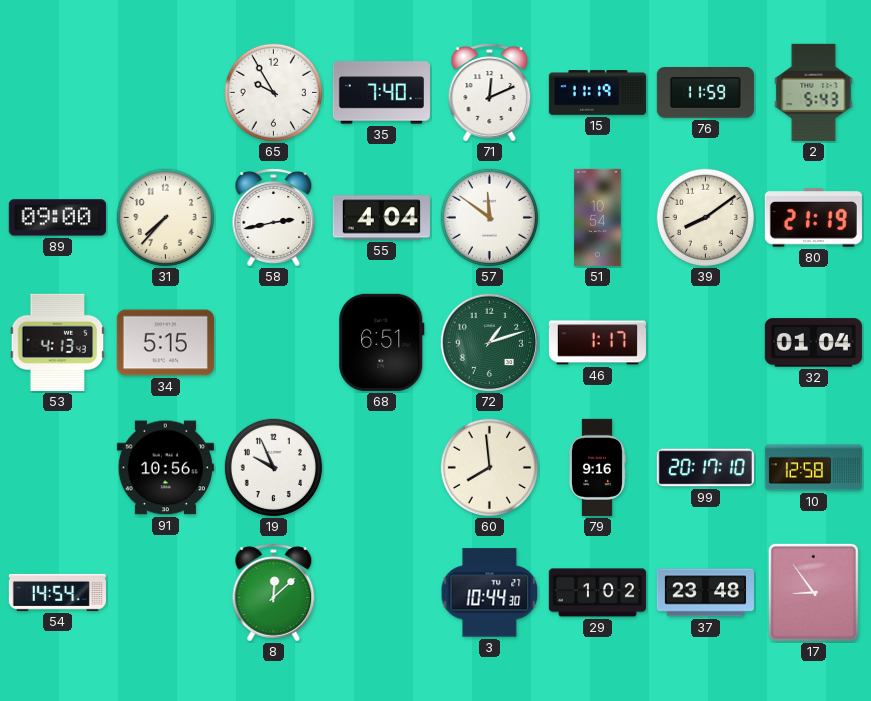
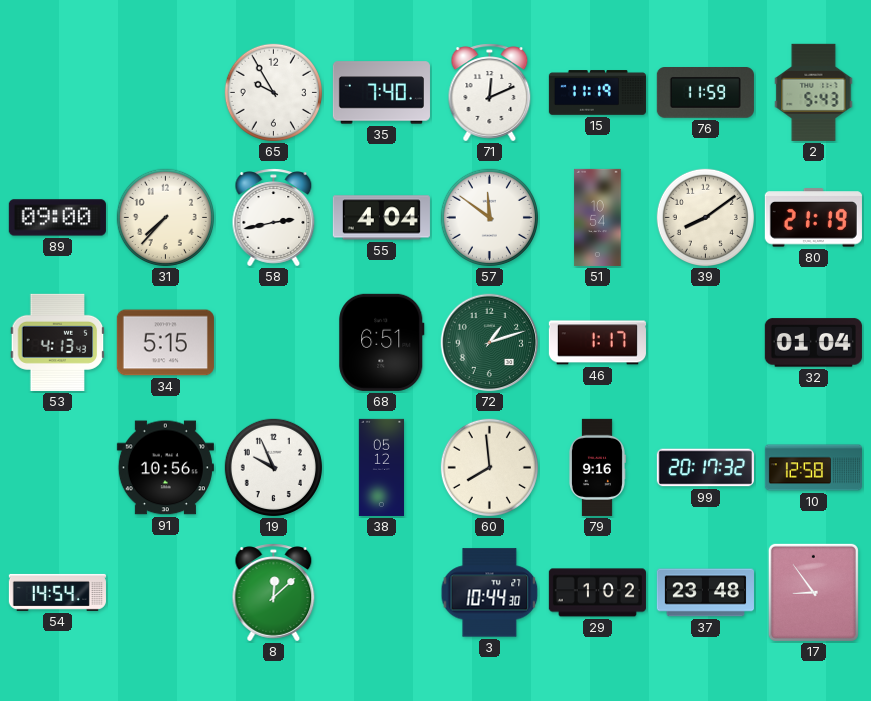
38: none -> 05:12 (382, 467)
99: 20:17:10 -> 20:17:32 (705, 468)
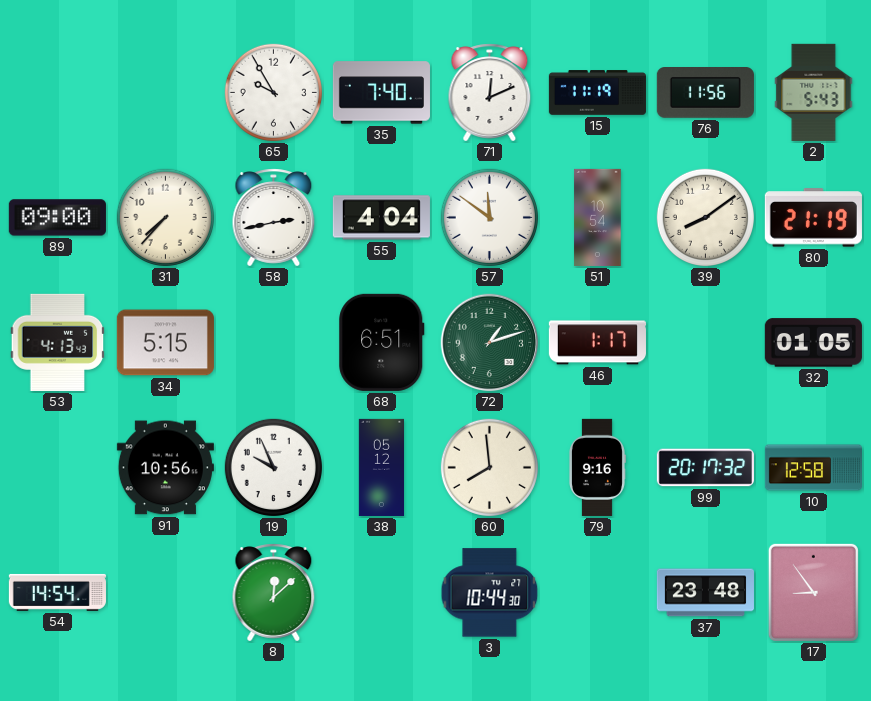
76: 11:59 -> 11:56 (705, 93)
32: 01:04 -> 01:05 (813, 343)
29: 1:02 -> none (597, 593)
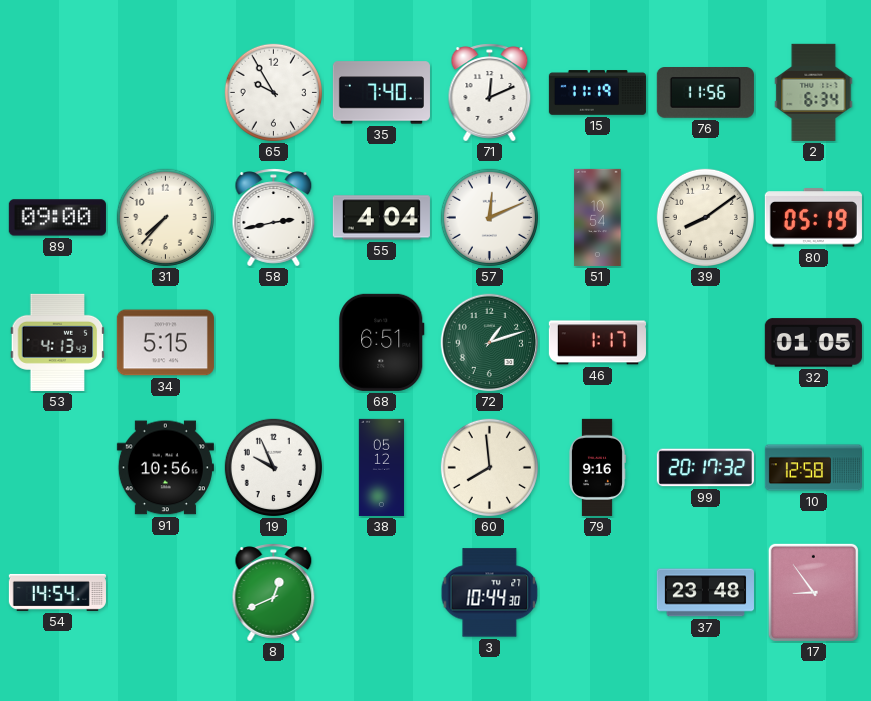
2: 5:43 -> 6:34 (814, 92)
57: 11:51 -> 12:11 (489, 217)
80: 21:19 -> 05:19 (813, 218)
8: 12:08 -> 12:41 (274, 593)
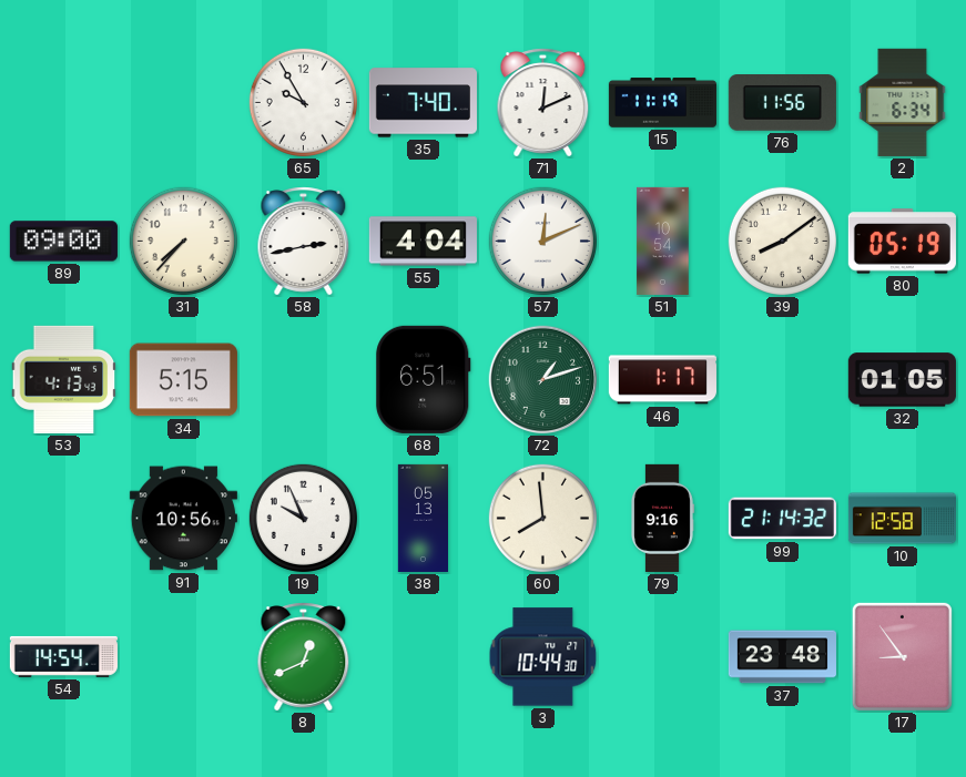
38: 05:12 -> 05:13 (424, 518)
99: 20:17 -> 21:14 (782, 519)
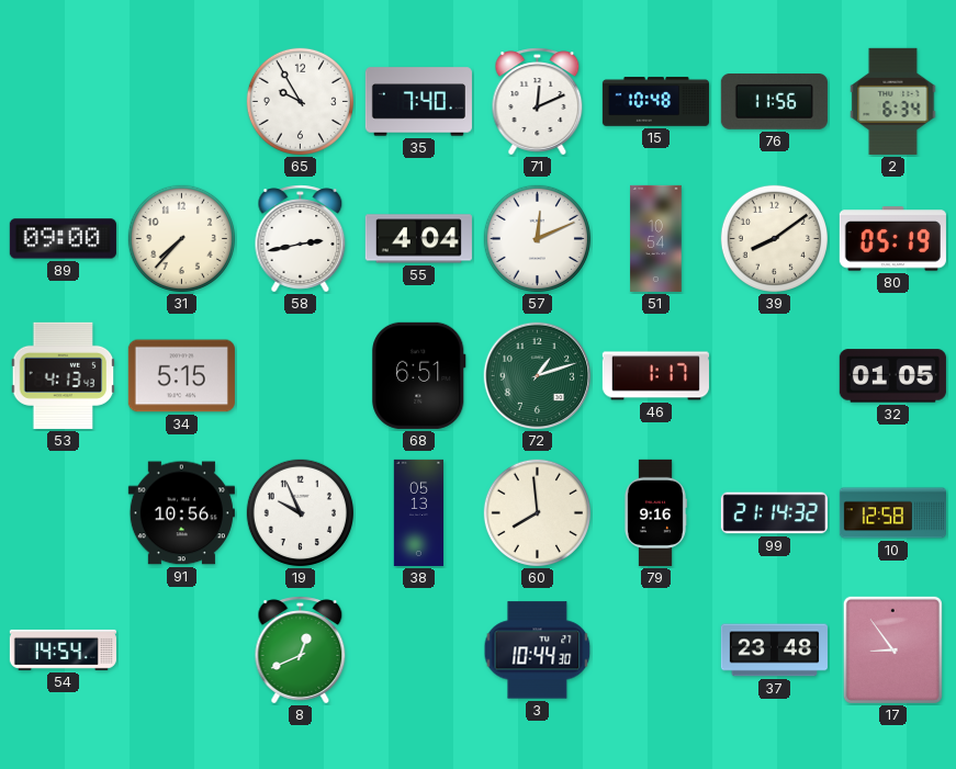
15: 11:19 -> 10:48 (655, 102)
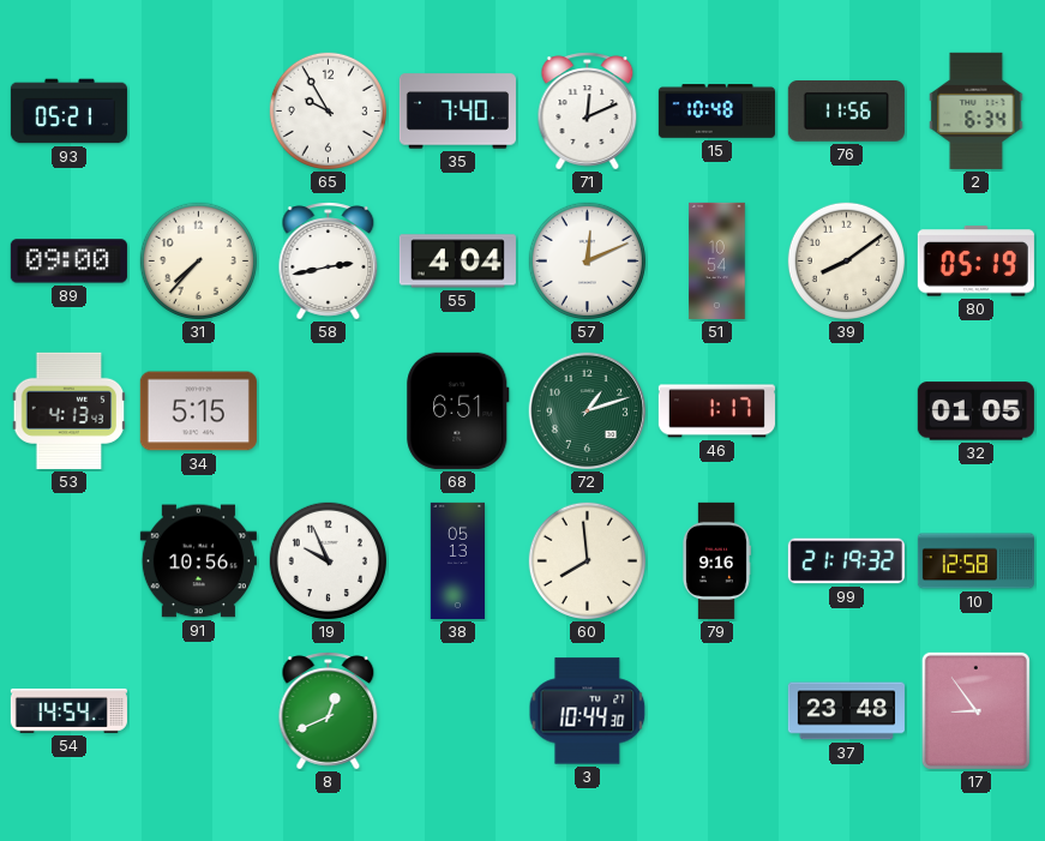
93: none -> 05:21 (68, 112)
99: 21:14 -> 21:19 (846, 561)
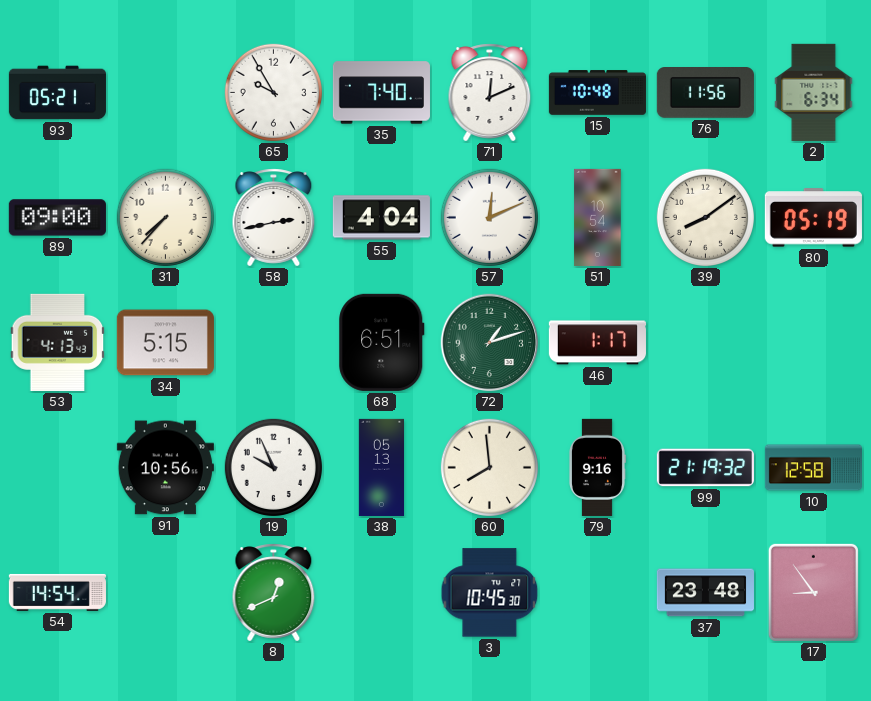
32: 01:05 -> none (975, 412)
3: 10:44 -> 10:45 (490, 593)
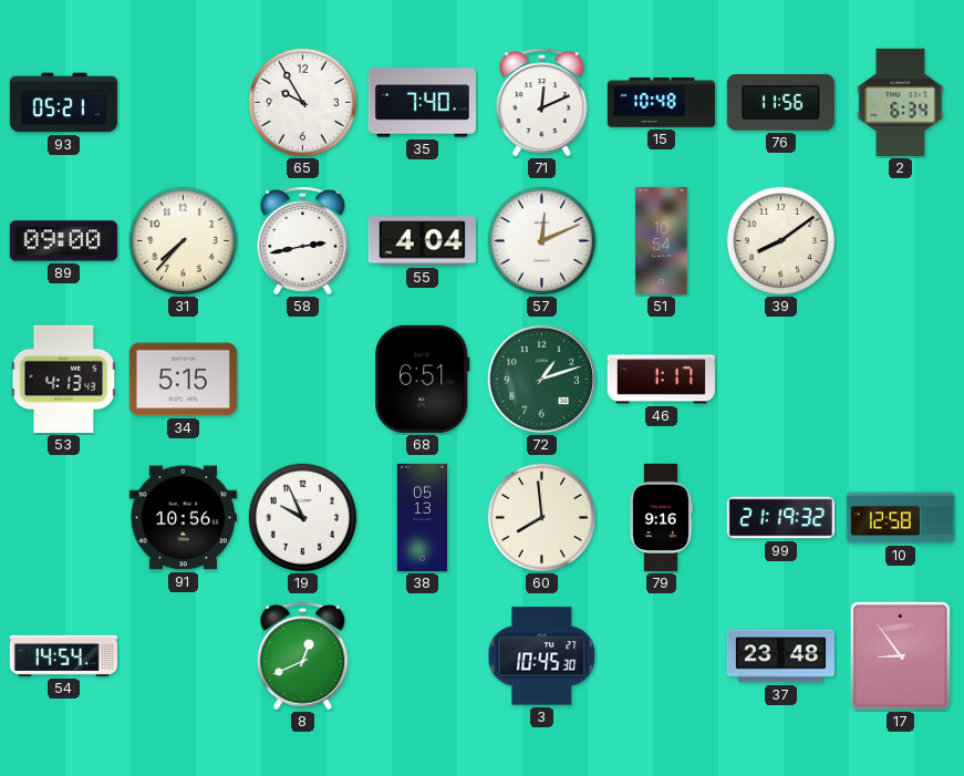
80: 05:19 -> none (813, 218)
